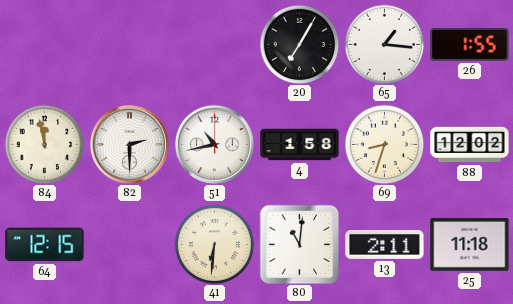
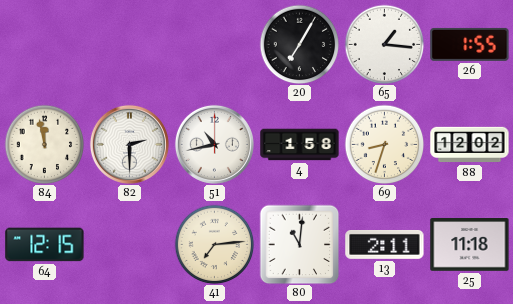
41: 6:31 -> 7:14 (214, 244)
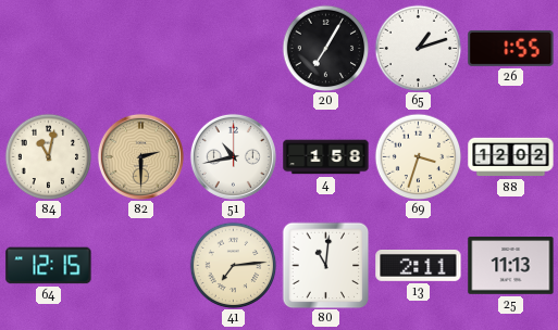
65: 1:16 -> 1:12 (418, 48)
84: 11:58 -> 11:02 (48, 156)
82 dial: white -> champagne (140, 156)
69: 8:33 -> 3:33 (418, 156)
25: 11:18 -> 11:13 (511, 266)
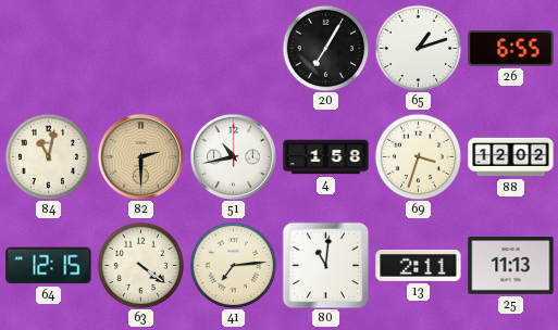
26: 1:55 -> 6:55 (511, 48)
63: none -> 4:21 (140, 265)
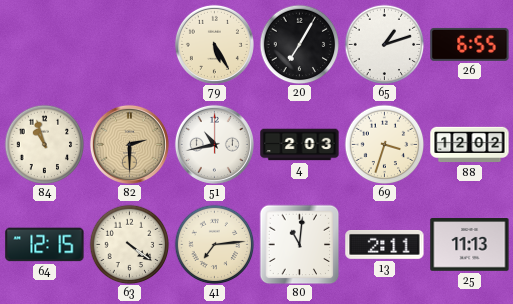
79: none -> 5:25 (214, 44)
84: 11:02 -> 10:57 (44, 144)
4: 1:58 -> 2:03 (300, 145)
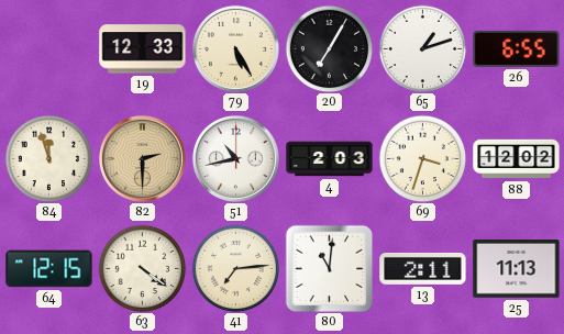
19: none -> 12:33 (143, 49)
84: 10:57 -> 11:57 (48, 158)
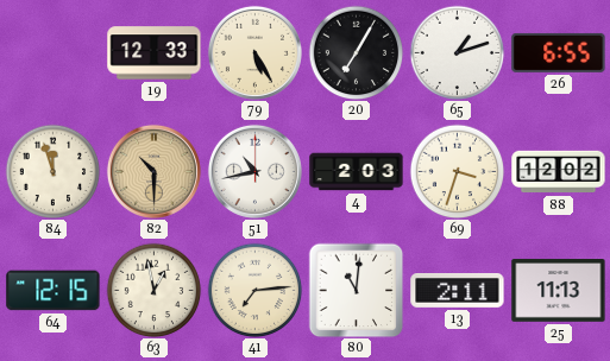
82: 2:30 -> 10:30 (153, 171)
63: 4:21 -> 12:58 (153, 290)
